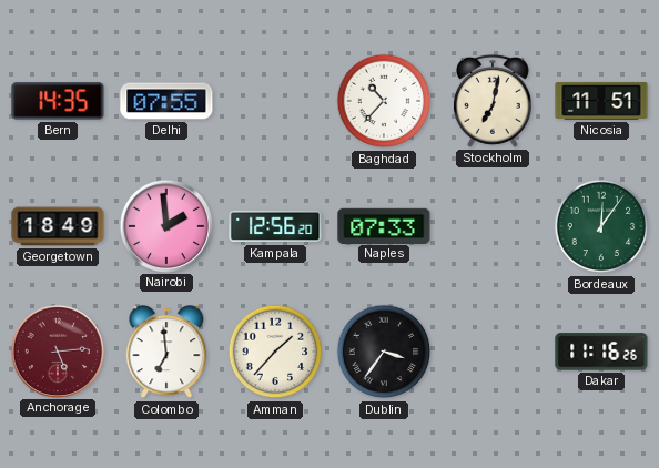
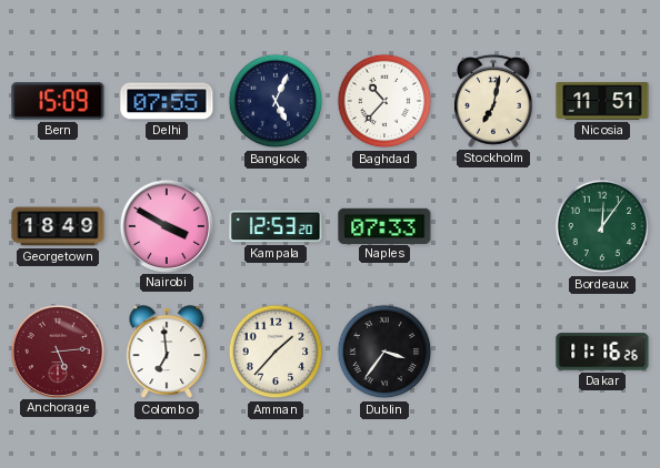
Bern: 14:35 -> 15:09 (58, 101)
Bangkok: none -> 5:04 (276, 101)
Nairobi: 1:59 -> 3:50 (166, 225)
Kampala: 12:56 -> 12:53 (276, 226)
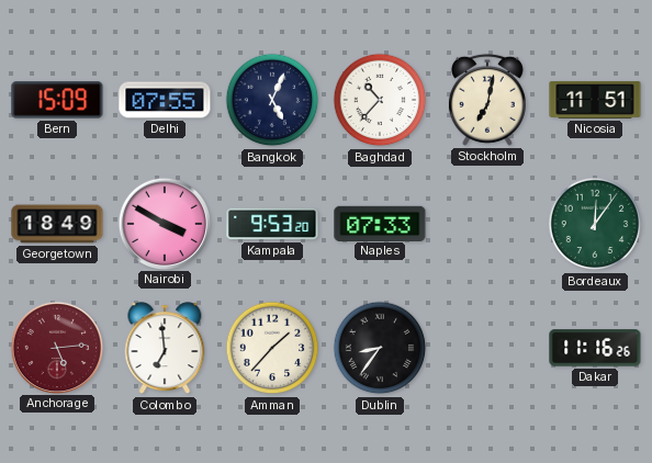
Kampala: 12:53 -> 9:53 (272, 224)
Dublin: 3:36 -> 8:36 (380, 348)
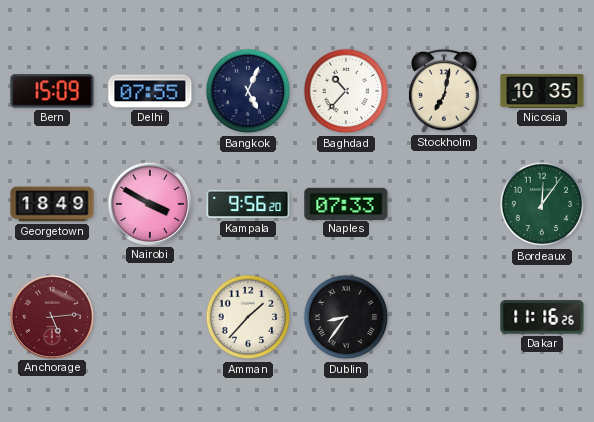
Nicosia: 11:51 -> 10:35 (542, 91)
Kampala: 9:53 -> 9:56 (248, 204)
Colombo: 6:59 -> none (165, 349)
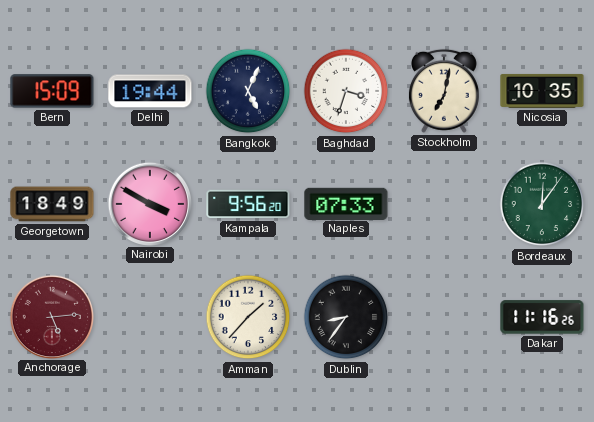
Delhi: 07:55 -> 19:44 (150, 91)
Baghdad: 10:37 -> 3:33 (346, 91)
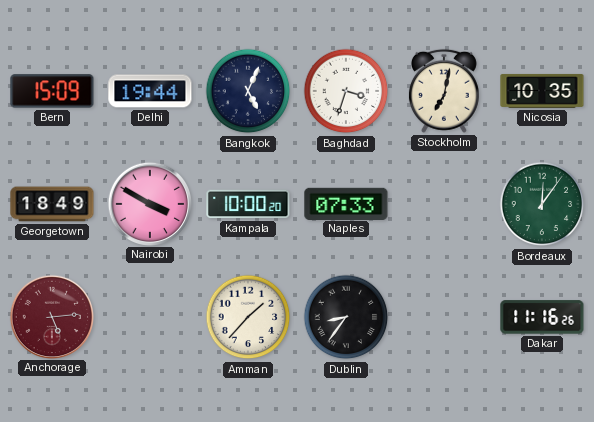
Kampala: 9:56 -> 10:00 (248, 204)
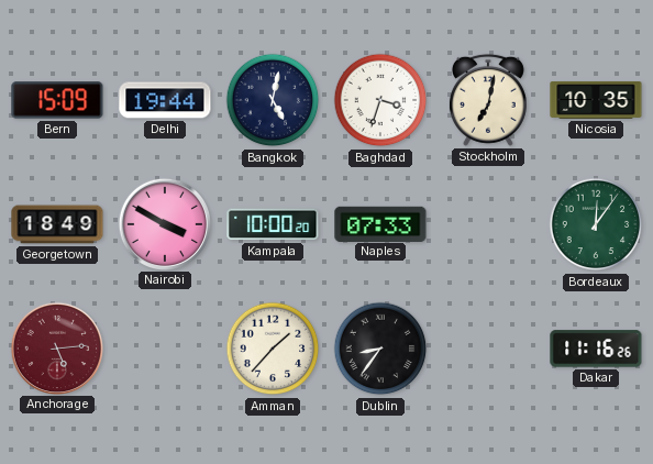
Bangkok: 5:04 -> 5:02 (273, 100)
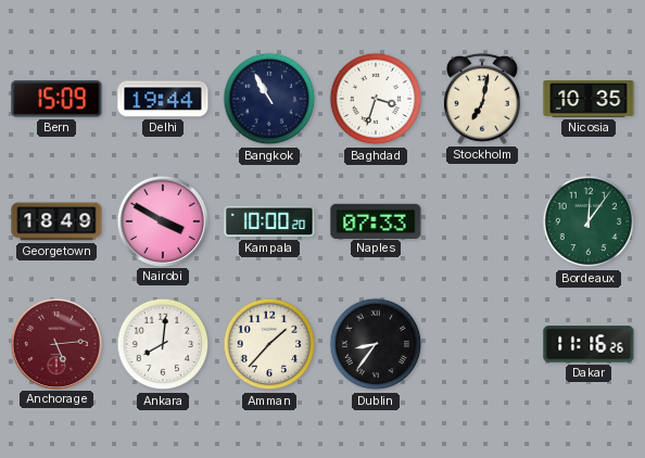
Bangkok: 5:02 -> 10:55 (269, 99)
Ankara: none -> 8:01 (163, 344)
